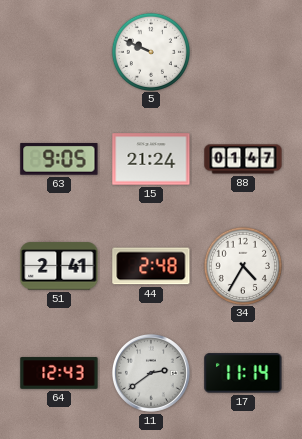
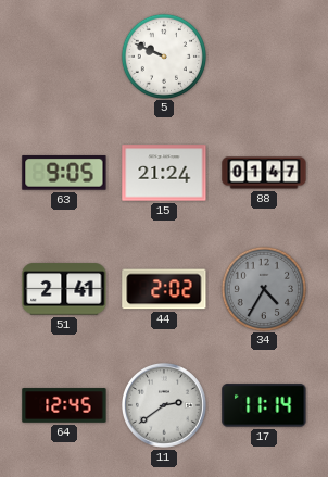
44: 2:48 -> 2:02 (164, 289)
34 dial: white -> grey (263, 288)
64: 12:43 -> 12:45 (64, 405)
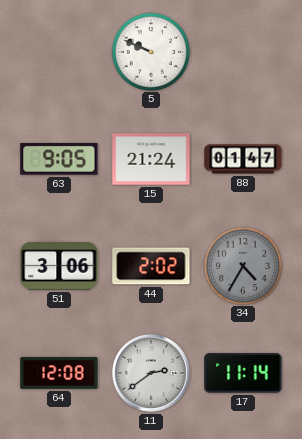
51: 2:41 -> 3:06 (59, 266)
64: 12:45 -> 12:08 (59, 373)
